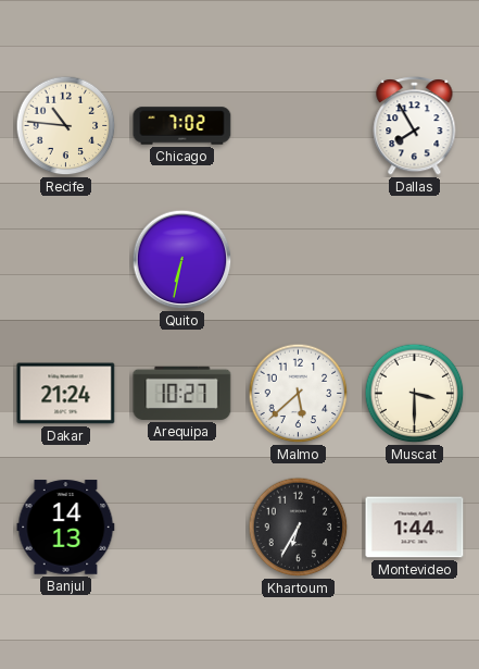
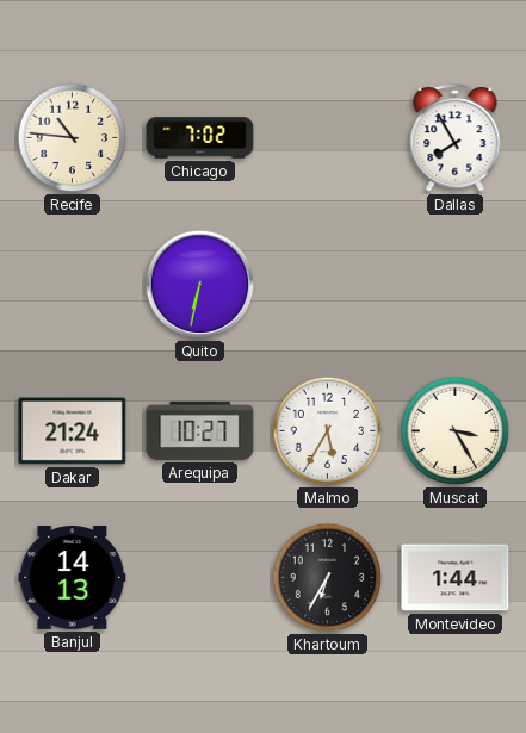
Malmo: 5:38 -> 5:35 (328, 431)
Muscat: 3:30 -> 3:25 (456, 431)
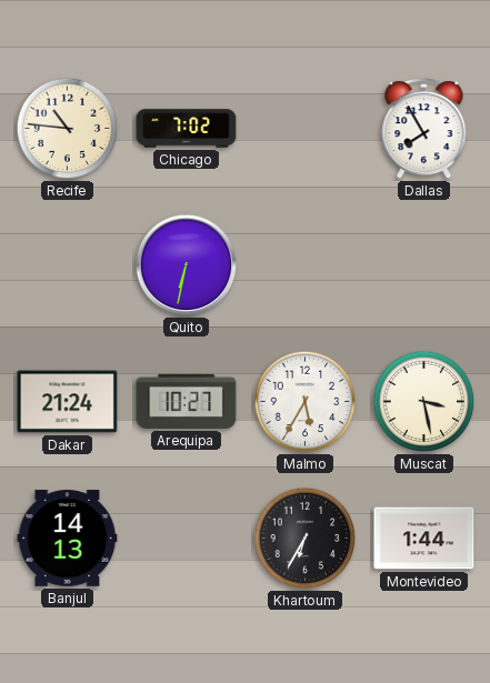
Muscat: 3:25 -> 3:28 (424, 402)
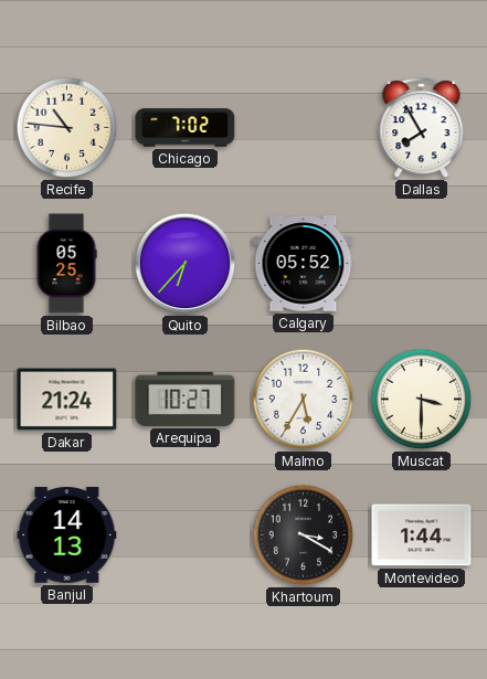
Bilbao: none -> 05:25 (66, 264)
Quito: 6:32 -> 6:37 (186, 264)
Calgary: none -> 05:52 (304, 264)
Muscat: 3:28 -> 3:30 (422, 400)
Khartoum: 6:35 -> 3:20 (304, 535)
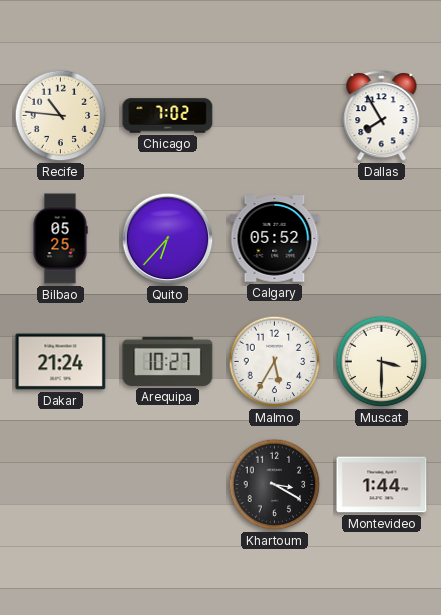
Banjul: 14:13 -> none (67, 535)
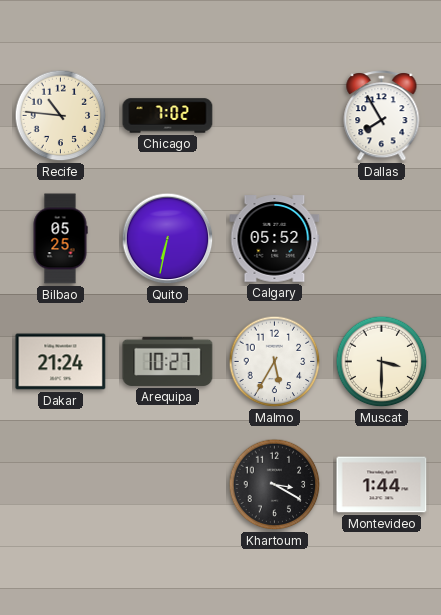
Quito: 6:37 -> 6:32 (168, 239)
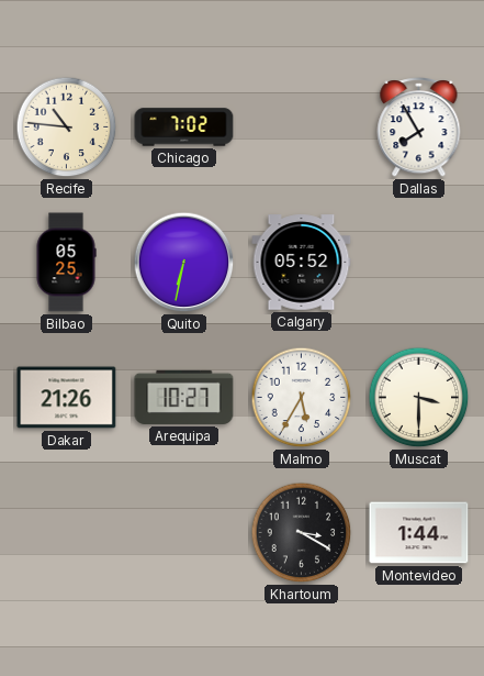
Dakar: 21:24 -> 21:26 (67, 398)
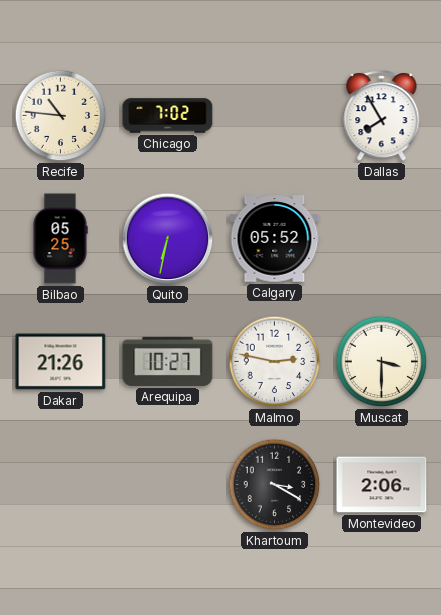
Malmo: 5:35 -> 2:47 (275, 362)
Montevideo: 1:44 -> 2:06 (382, 485)
